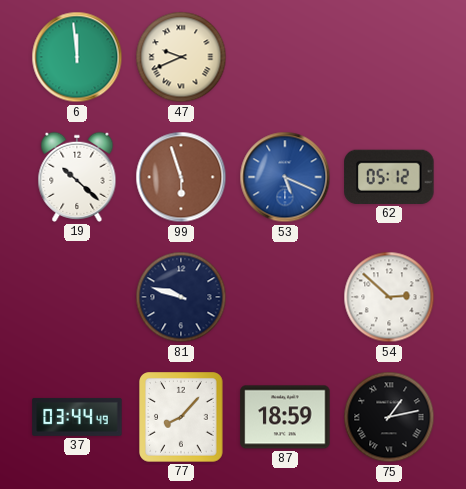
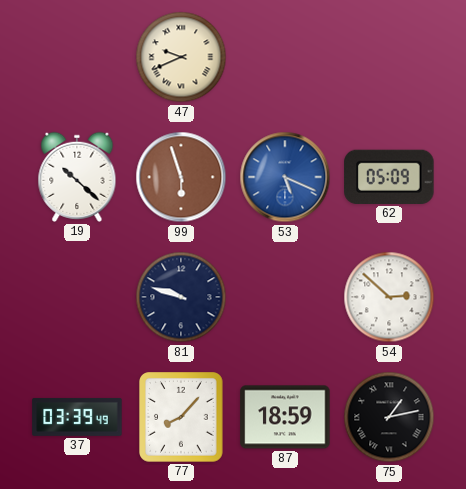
6: 11:59 -> none (77, 57)
62: 05:12 -> 05:09 (389, 177)
37: 03:44 -> 03:39 (77, 417)
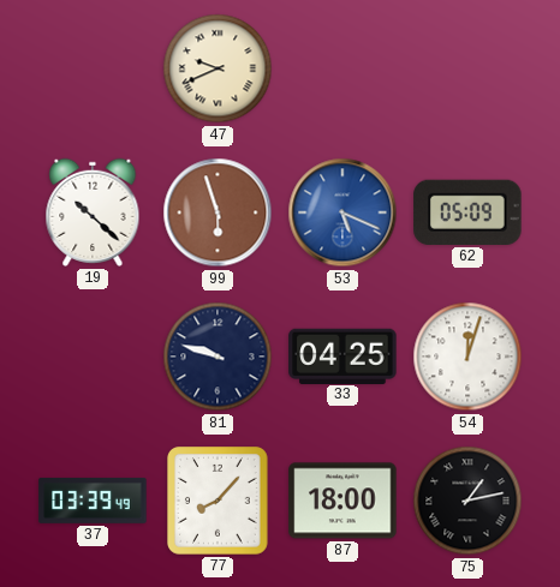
33: none -> 04:25 (342, 355)
54: 2:52 -> 12:03 (467, 357)
87: 18:59 -> 18:00 (342, 501)
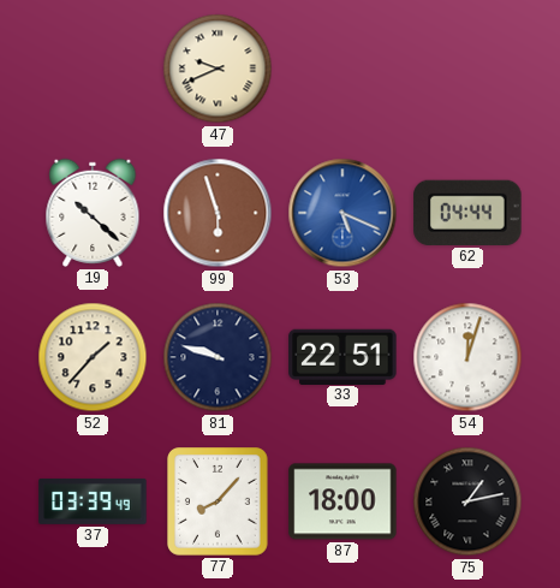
62: 05:09 -> 04:44 (467, 213)
52: none -> 1:37 (93, 357)
33: 04:25 -> 22:51 (342, 356)
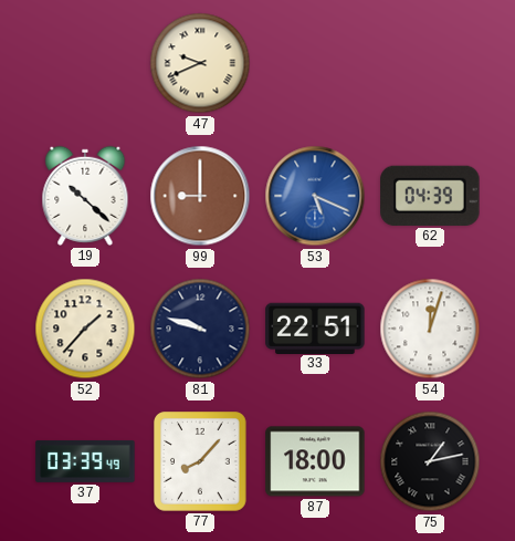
99: 5:57 -> 9:00 (200, 196)
62: 04:44 -> 04:39 (430, 196)
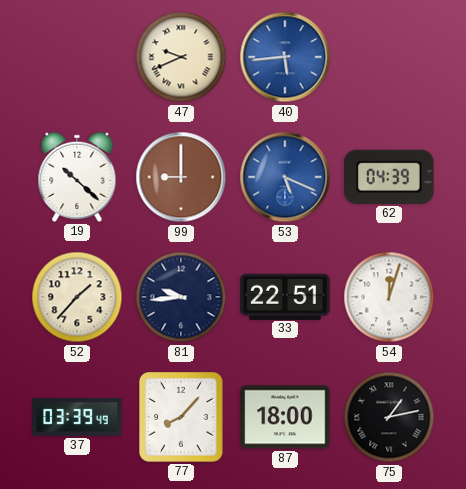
40: none -> 5:44 (285, 57)
81: 9:48 -> 9:44 (181, 297)
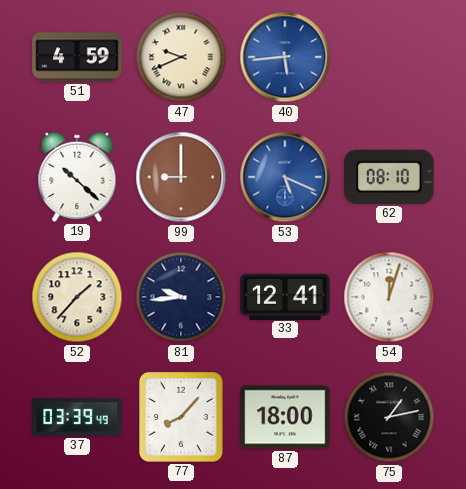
51: none -> 4:59 (77, 57)
62: 04:39 -> 08:10 (389, 177)
33: 22:51 -> 12:41 (285, 296)
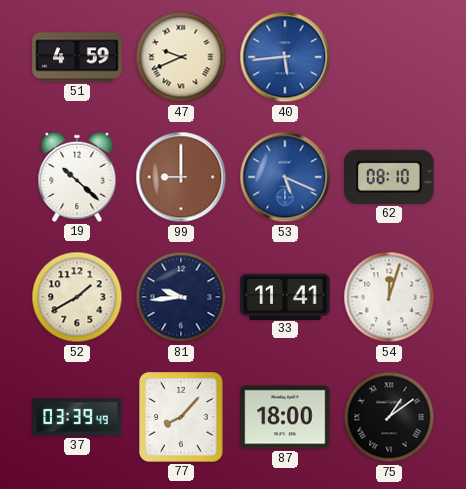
52: 1:37 -> 1:40 (77, 297)
33: 12:41 -> 11:41 (285, 296)
75: 1:13 -> 1:09 (389, 417)
